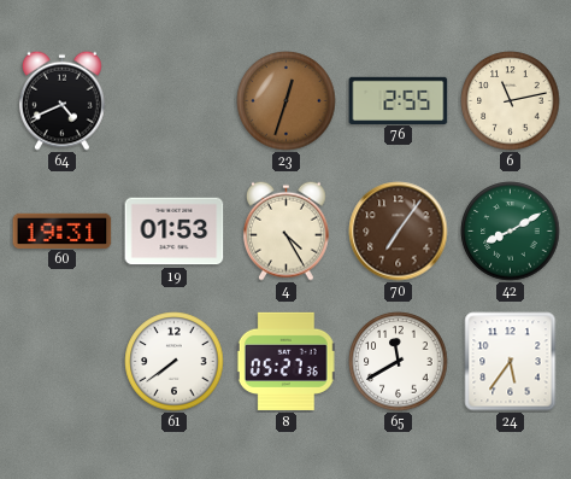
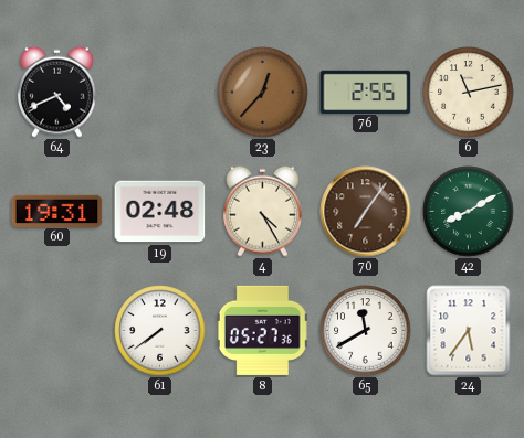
23: 12:33 -> 12:37 (263, 93)
19: 01:53 -> 02:48 (160, 212)
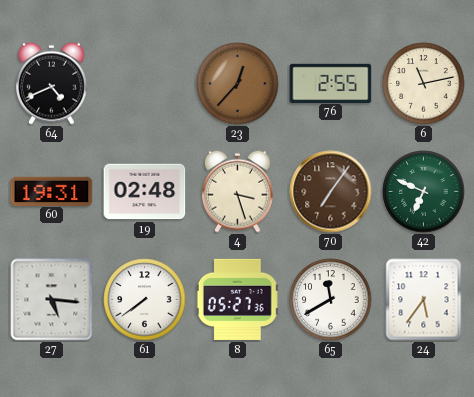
4: 4:25 -> 3:27 (237, 191)
42: 8:10 -> 6:49 (424, 192)
27: none -> 5:16 (52, 300)
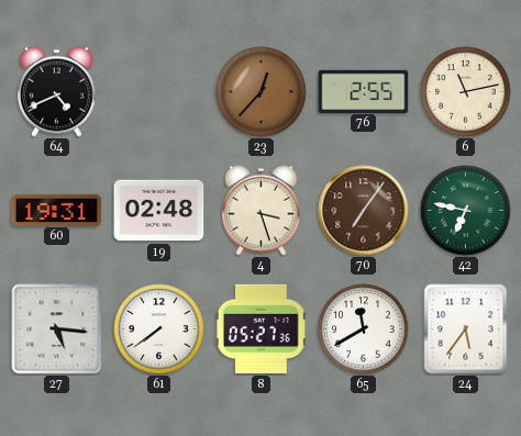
42: 6:49 -> 6:47 (466, 211)
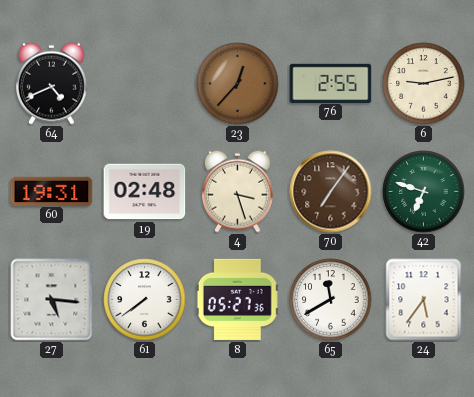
6: 11:13 -> 9:13 (424, 84)
42: 6:47 -> 6:48 (424, 192)
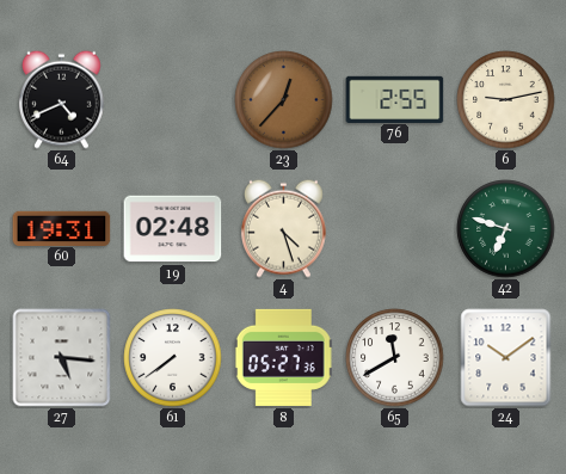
4: 3:27 -> 4:27 (283, 228)
70: 7:06 -> none (331, 192)
24: 5:36 -> 10:09 (506, 358)
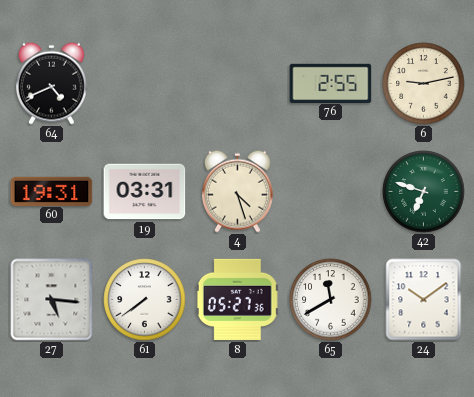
23: 12:37 -> none (284, 100)
19: 02:48 -> 03:31 (145, 192)
